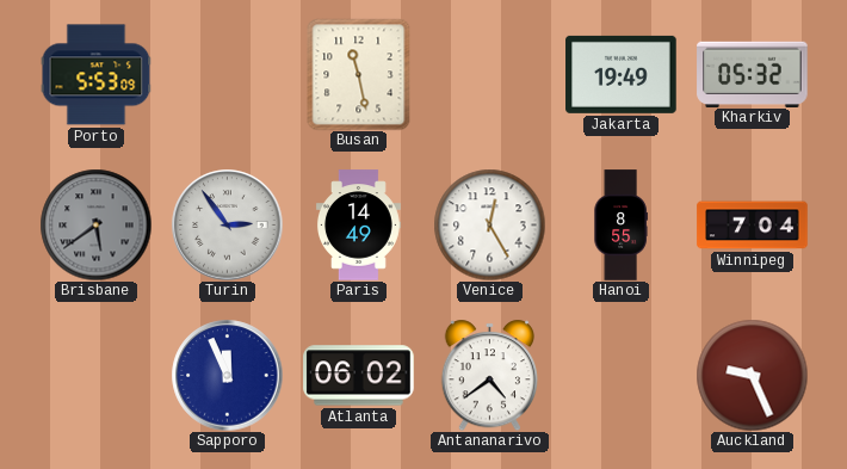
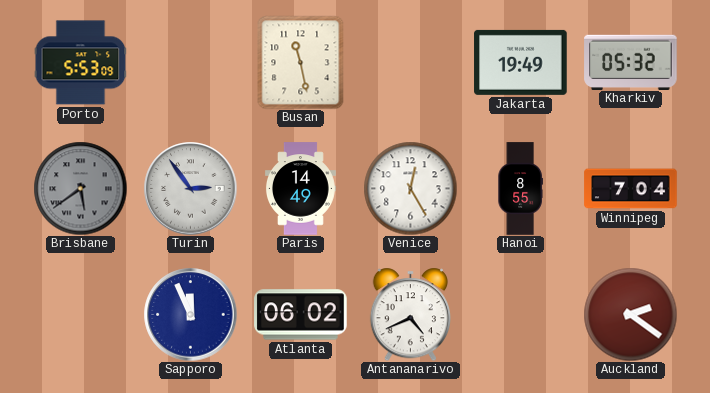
Antananarivo: 4:39 -> 4:41 (410, 314)
Auckland: 9:26 -> 2:21 (630, 314)
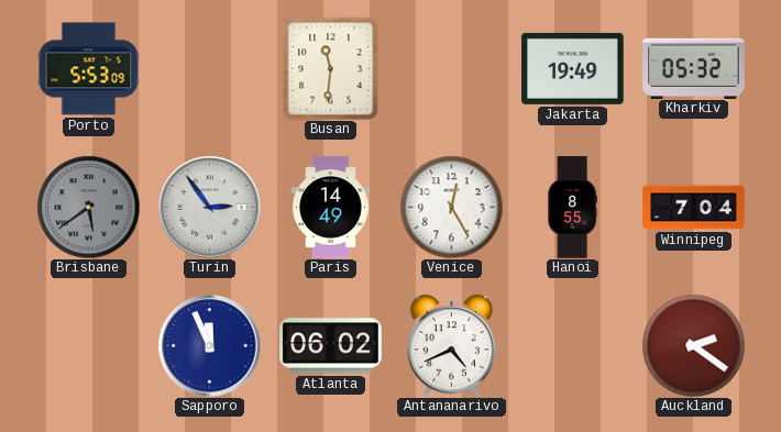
Busan: 11:28 -> 11:31 (331, 68)
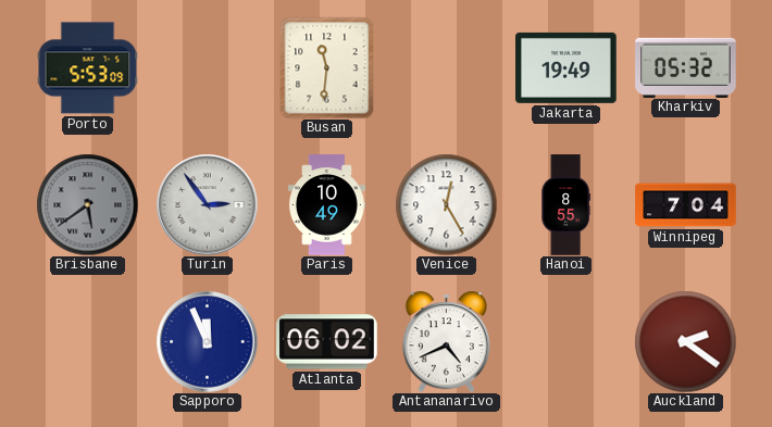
Paris: 14:49 -> 10:49 (326, 205)
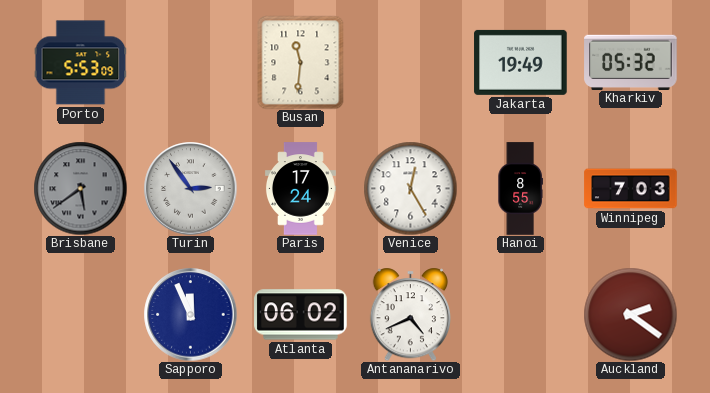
Paris: 10:49 -> 17:24 (300, 189)
Winnipeg: 7:04 -> 7:03 (631, 189)
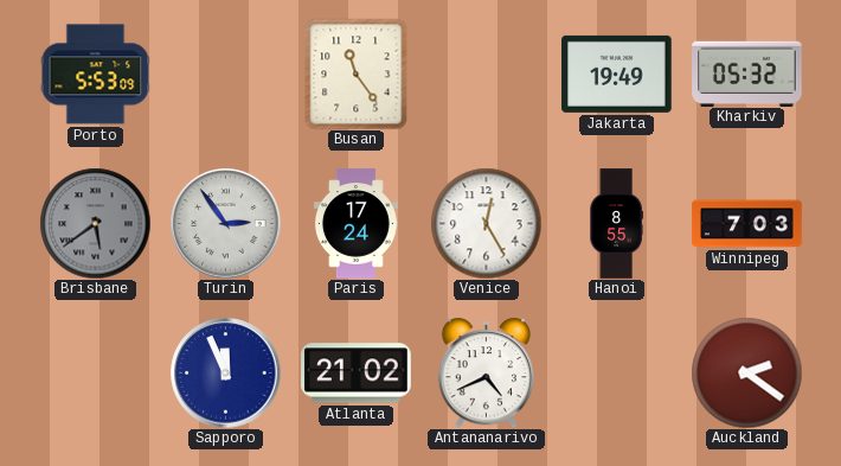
Busan: 11:31 -> 11:24 (357, 74)
Atlanta: 06:02 -> 21:02 (357, 374)
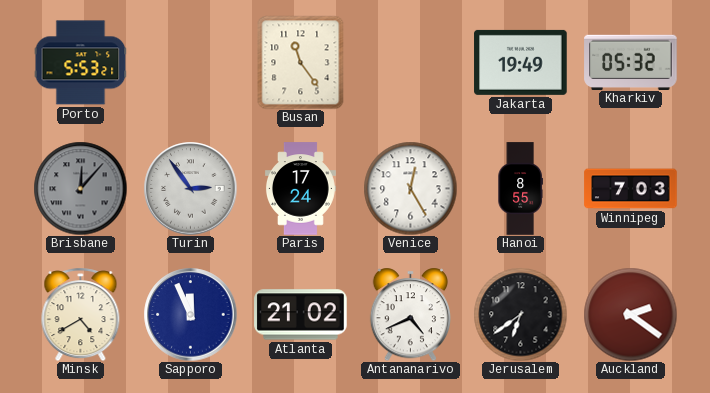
Porto: 5:53:09 -> 5:53:21 (80, 63)
Brisbane: 5:39 -> 12:07 (80, 188)
Minsk: none -> 4:40 (81, 314)
Jerusalem: none -> 6:39 (520, 314)
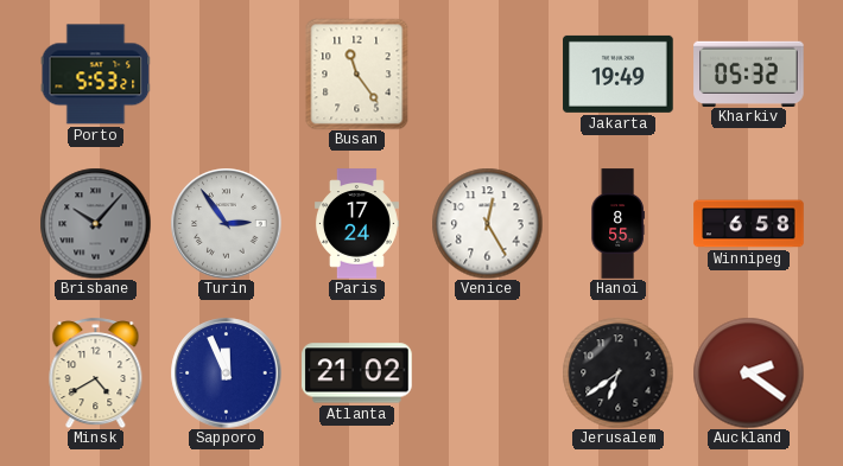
Brisbane: 12:07 -> 10:07 (95, 223)
Winnipeg: 7:03 -> 6:58 (749, 224)
Antananarivo: 4:41 -> none (410, 314)
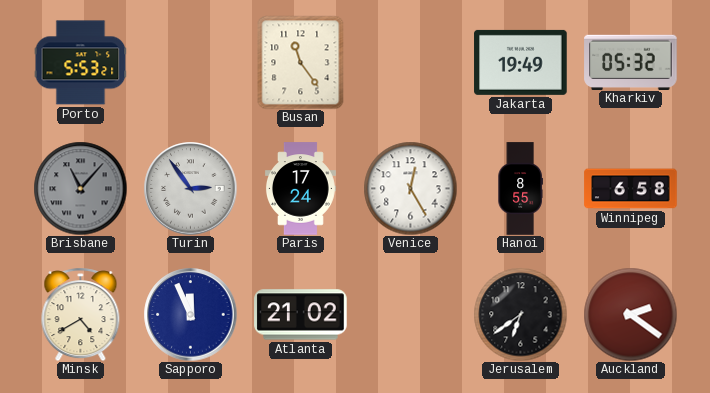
Brisbane: 10:07 -> 11:07 (80, 188)
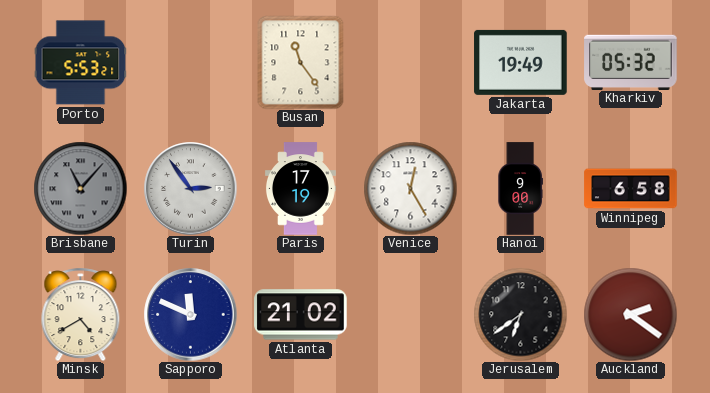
Paris: 17:24 -> 17:19 (300, 189)
Hanoi: 8:55 -> 9:00 (520, 189)
Sapporo: 11:56 -> 11:49 (190, 314)
